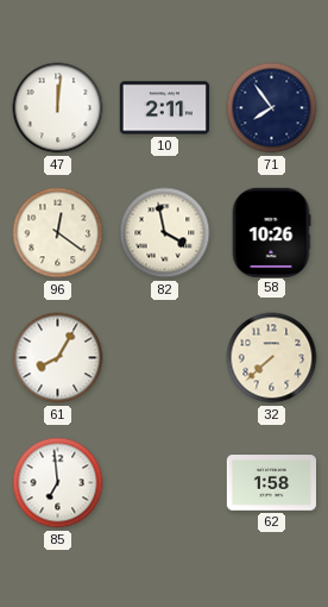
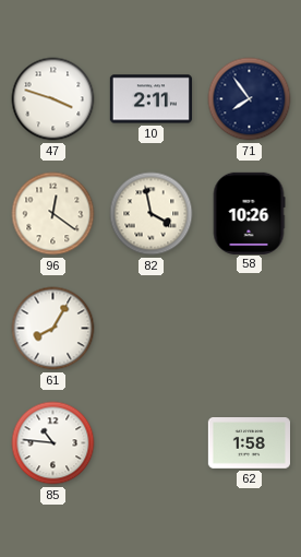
47: 12:01 -> 3:48 (53, 99)
32: 7:38 -> none (272, 358)
85: 6:59 -> 10:46 (53, 443)
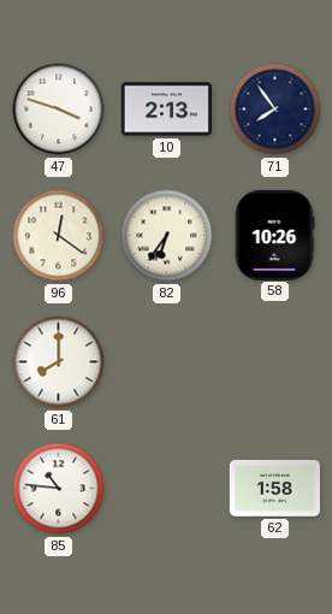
10: 2:11 -> 2:13 (166, 110)
82: 3:58 -> 6:36 (167, 236)
61: 8:05 -> 8:00 (59, 362)
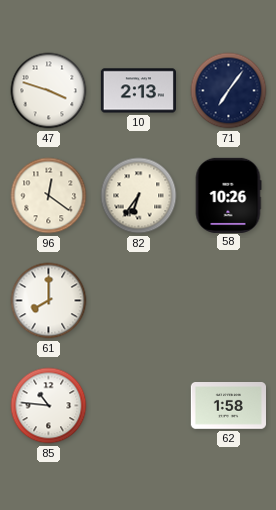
71: 7:54 -> 7:06 (229, 91)
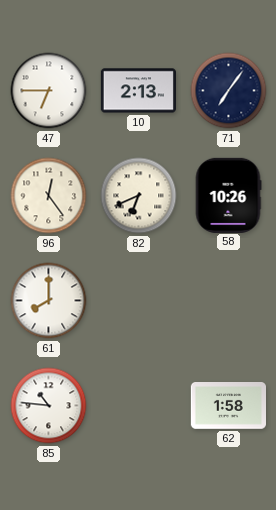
47: 3:48 -> 6:45 (49, 91)
96: 12:21 -> 12:24 (49, 196)
82: 6:36 -> 6:41 (139, 196)
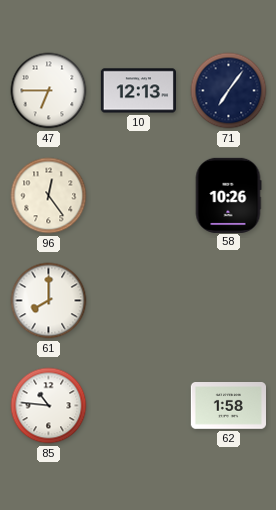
10: 2:13 -> 12:13 (138, 91)
82: 6:41 -> none (139, 196)
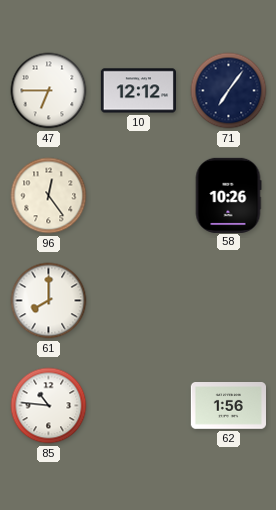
10: 12:13 -> 12:12 (138, 91)
62: 1:58 -> 1:56 (228, 406)
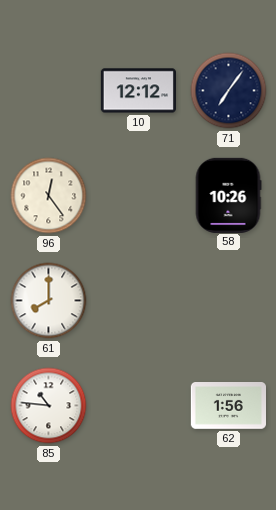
47: 6:45 -> none (49, 91)
